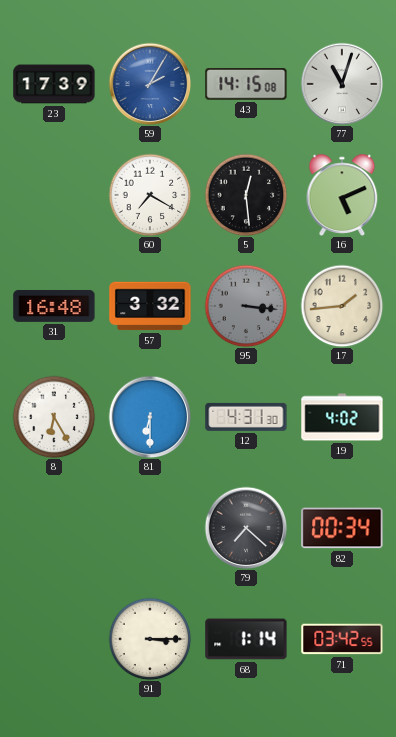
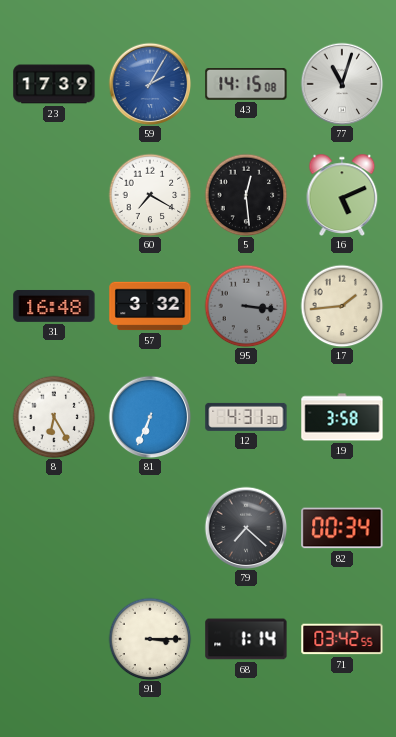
81: 6:30 -> 6:34 (150, 417)
19: 4:02 -> 3:58 (342, 417)
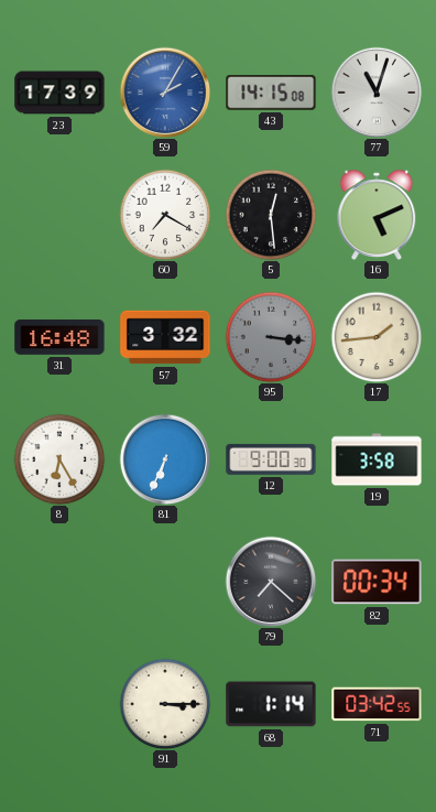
12: 4:31 -> 9:00 (271, 459)
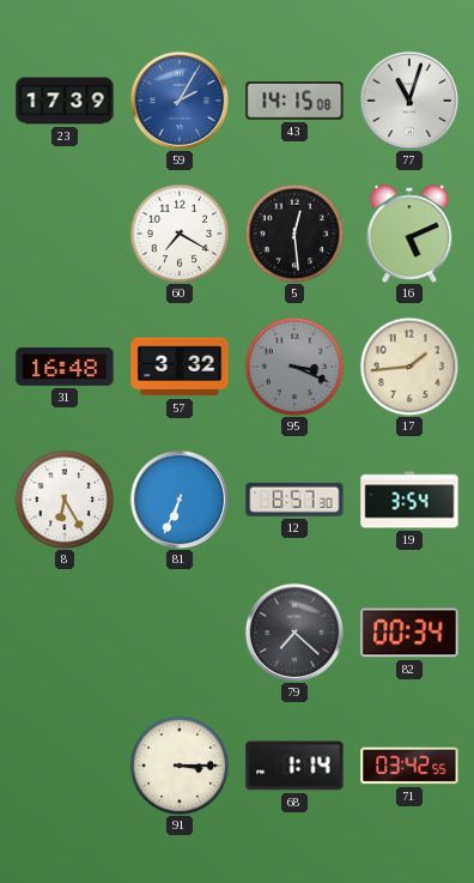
95: 3:16 -> 3:19 (294, 367)
12: 9:00 -> 8:57 (294, 500)
19: 3:58 -> 3:54 (409, 500)
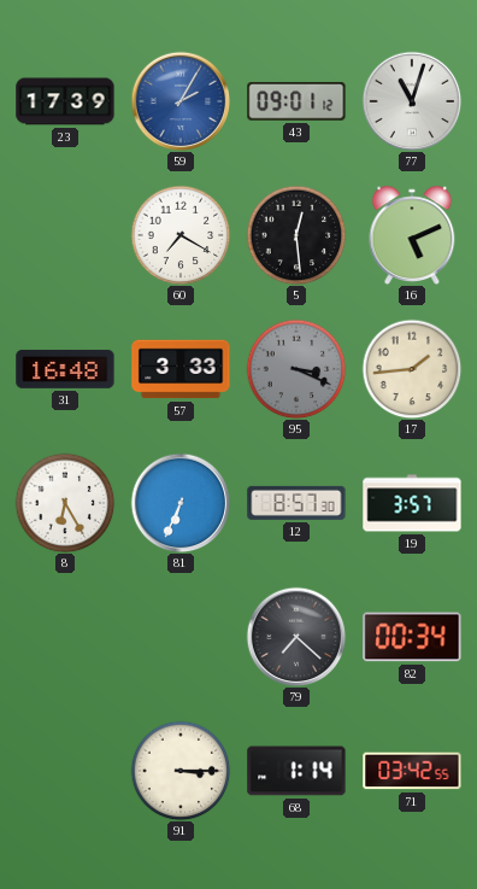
43: 14:15 -> 09:01 (296, 103)
57: 3:32 -> 3:33 (181, 369)
19: 3:54 -> 3:57 (412, 503)
